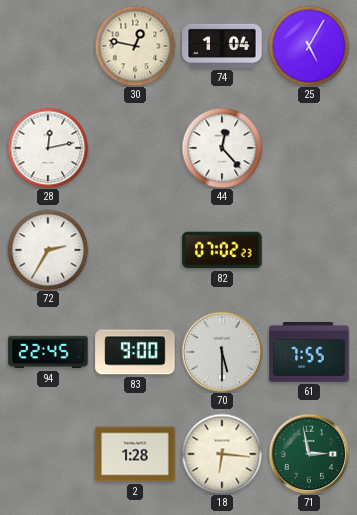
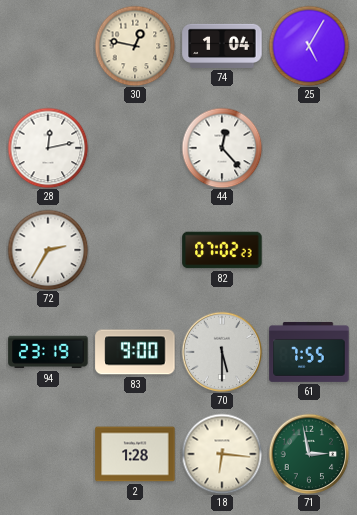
94: 22:45 -> 23:19 (48, 352)
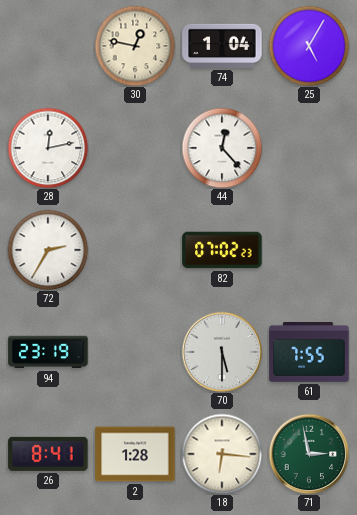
83: 9:00 -> none (135, 352)
26: none -> 8:41 (48, 454)
